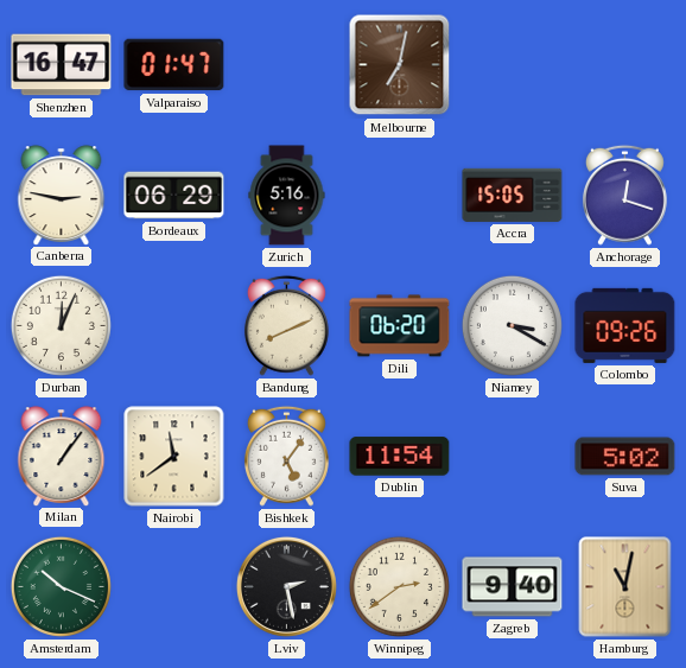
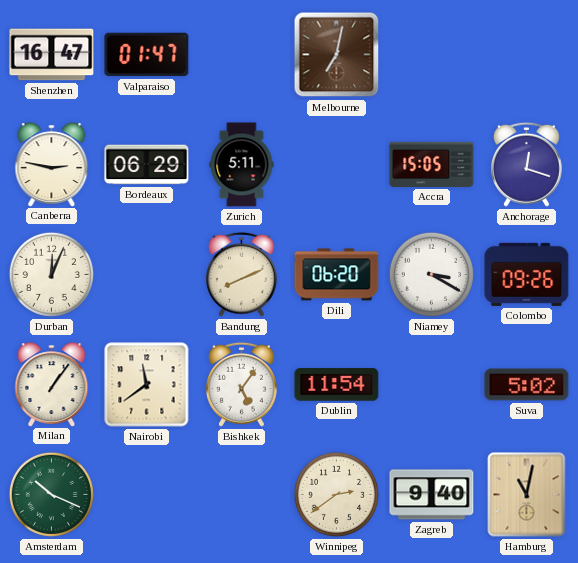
Zurich: 5:16 -> 5:11 (242, 165)
Lviv: 2:28 -> none (286, 586)
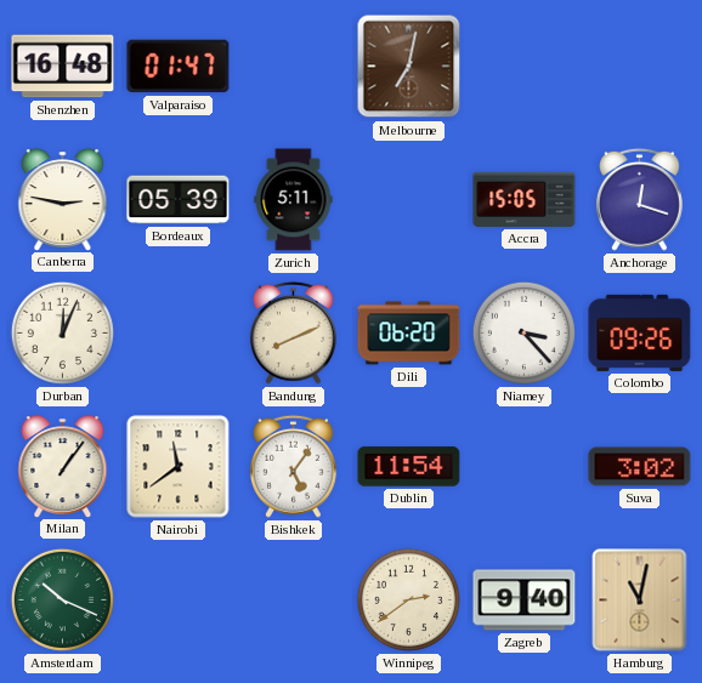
Shenzhen: 16:47 -> 16:48 (63, 67)
Bordeaux: 06:29 -> 05:39 (179, 200)
Niamey: 3:20 -> 3:23 (523, 332)
Suva: 5:02 -> 3:02 (640, 467)
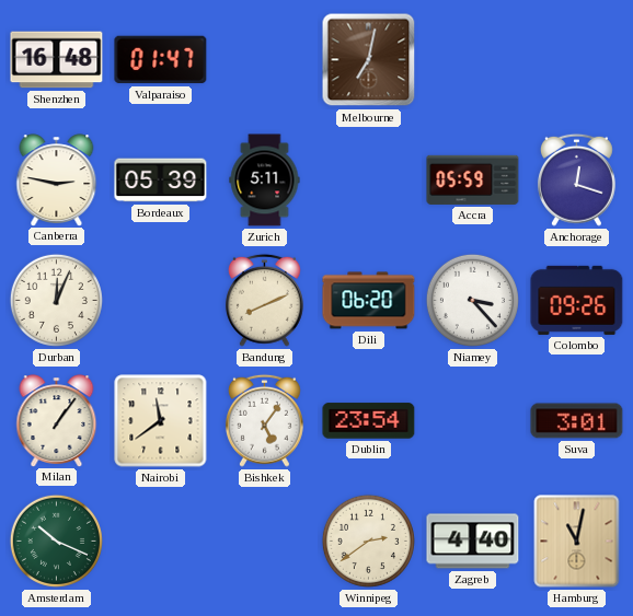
Accra: 15:05 -> 05:59 (473, 179)
Dublin: 11:54 -> 23:54 (369, 421)
Suva: 3:02 -> 3:01 (577, 421)
Zagreb: 9:40 -> 4:40 (473, 542)
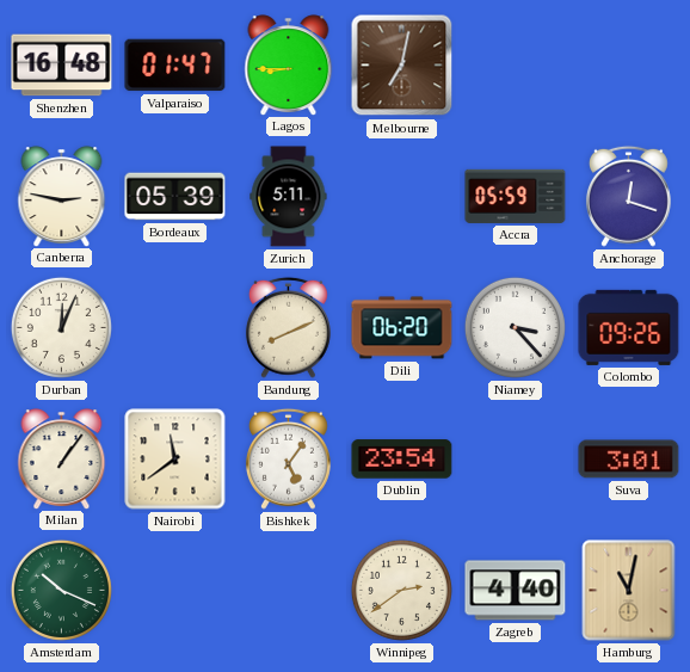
Lagos: none -> 8:45 (289, 64)
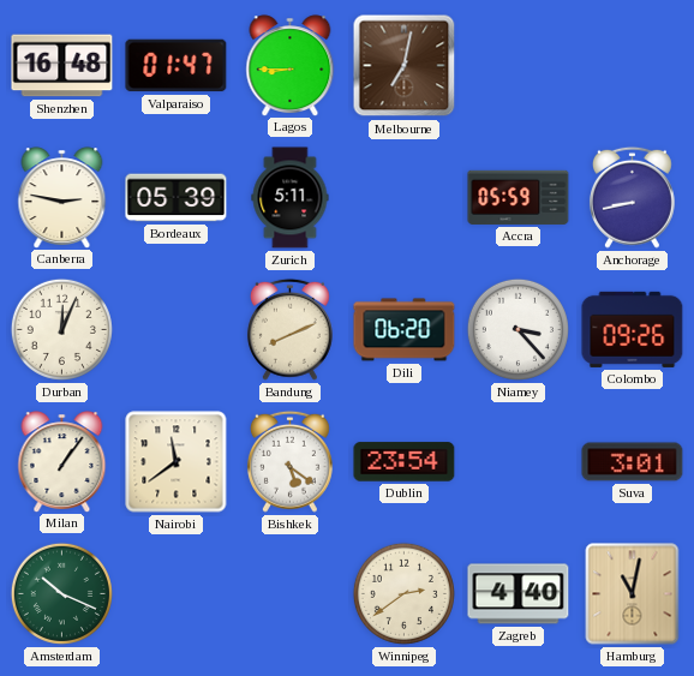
Anchorage: 12:18 -> 8:43 (632, 197)
Bishkek: 5:06 -> 5:21 (289, 461)
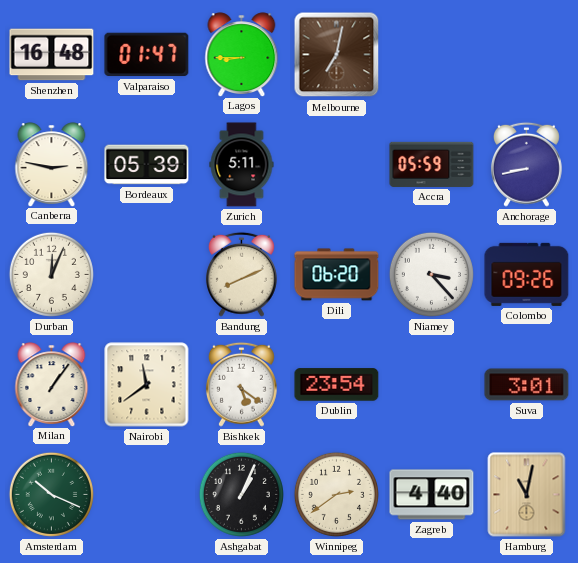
Ashgabat: none -> 1:04 (241, 494)
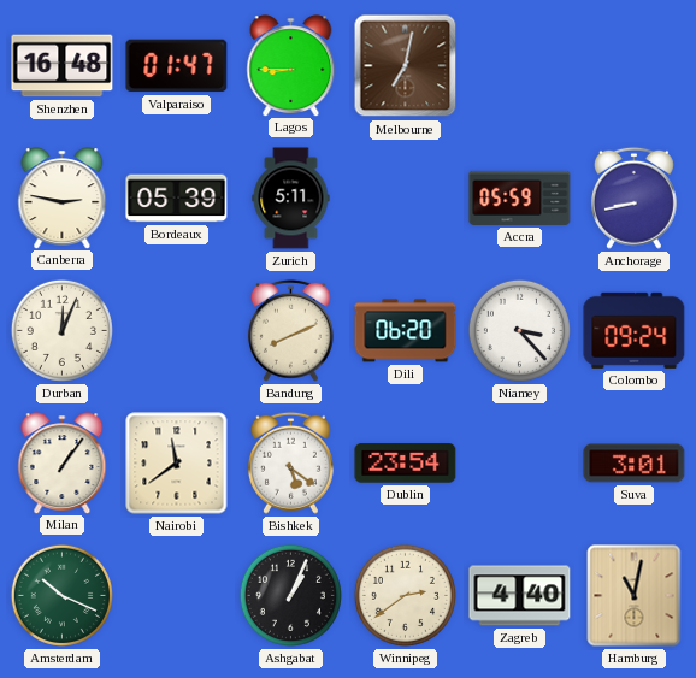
Colombo: 09:26 -> 09:24 (635, 330)
